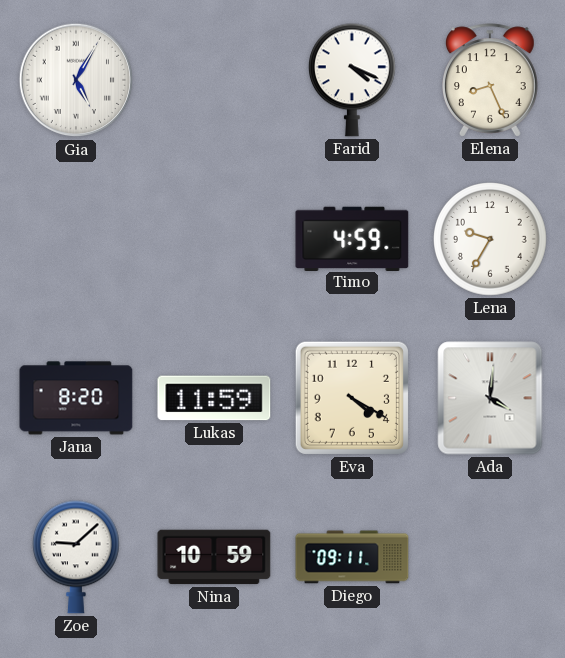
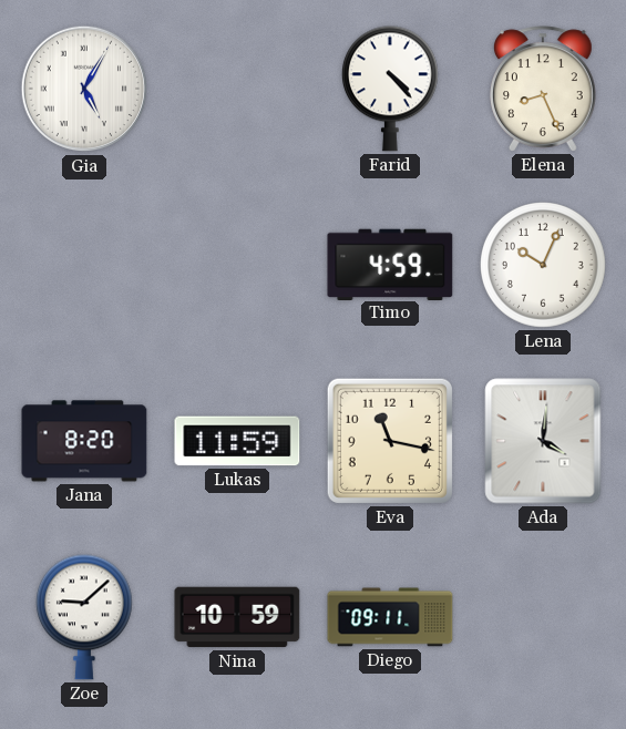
Farid: 4:19 -> 4:23 (390, 89)
Lena: 9:35 -> 10:04 (544, 266)
Eva: 4:20 -> 11:17 (390, 441)
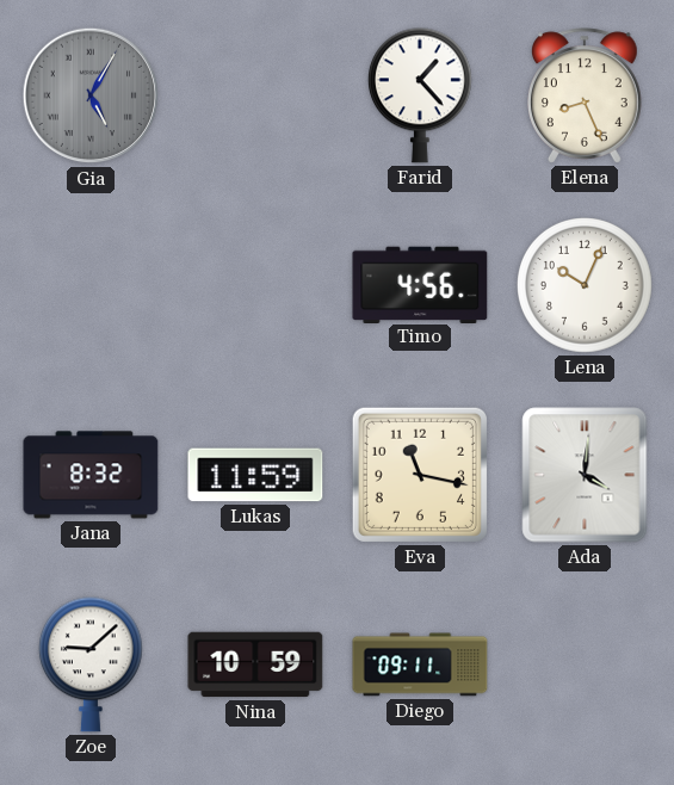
Gia dial: white -> grey (91, 95)
Farid: 4:23 -> 1:23 (420, 95)
Timo: 4:59 -> 4:56 (420, 284)
Jana: 8:20 -> 8:32 (91, 475)
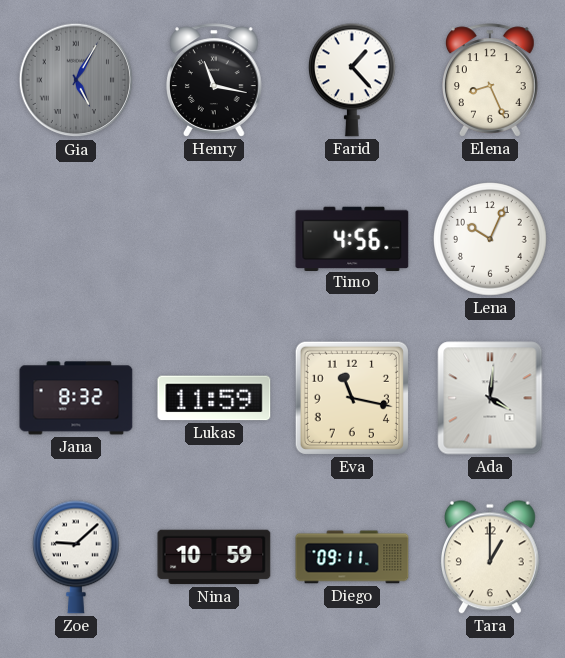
Henry: none -> 11:17 (215, 80)
Tara: none -> 1:00 (490, 557)
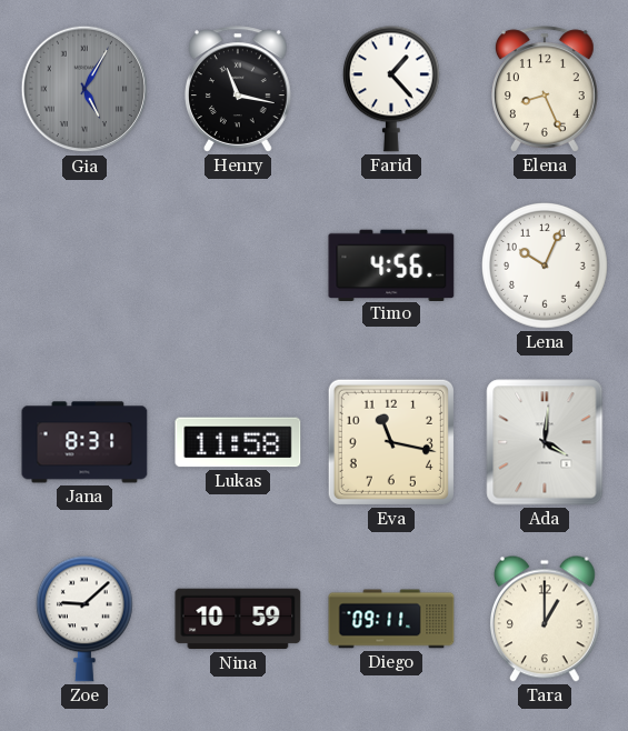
Jana: 8:32 -> 8:31 (84, 442)
Lukas: 11:59 -> 11:58 (238, 442)
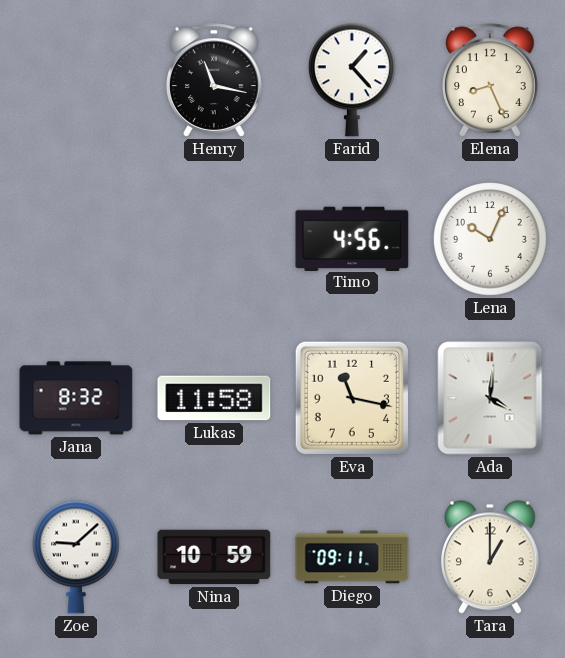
Gia: 5:05 -> none (84, 89)
Jana: 8:31 -> 8:32 (76, 398)
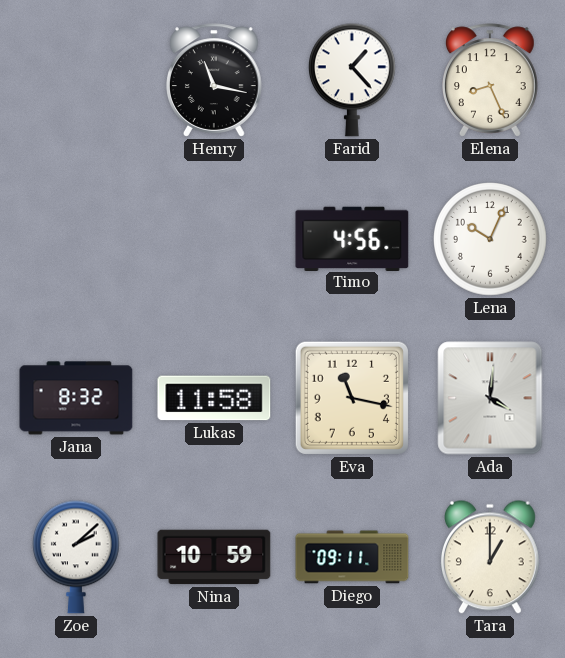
Zoe: 9:08 -> 2:08 (76, 557)
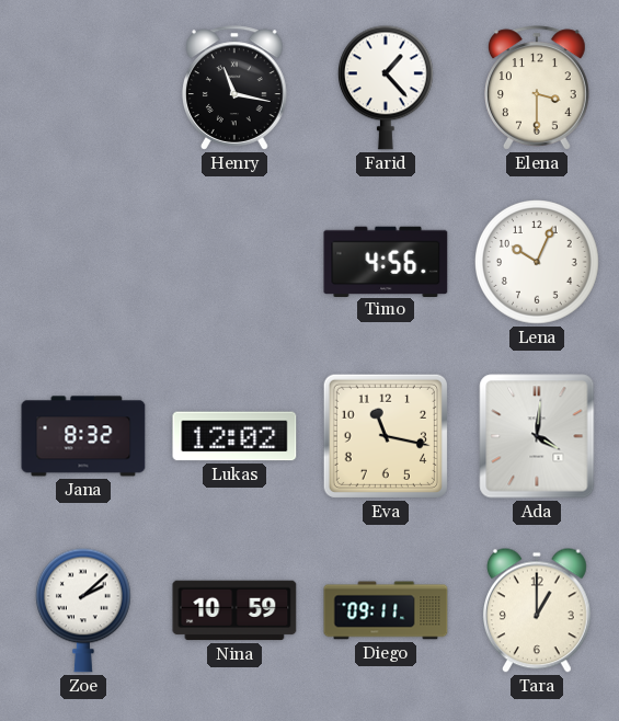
Elena: 8:26 -> 3:30 (538, 88)
Lukas: 11:58 -> 12:02 (234, 436)
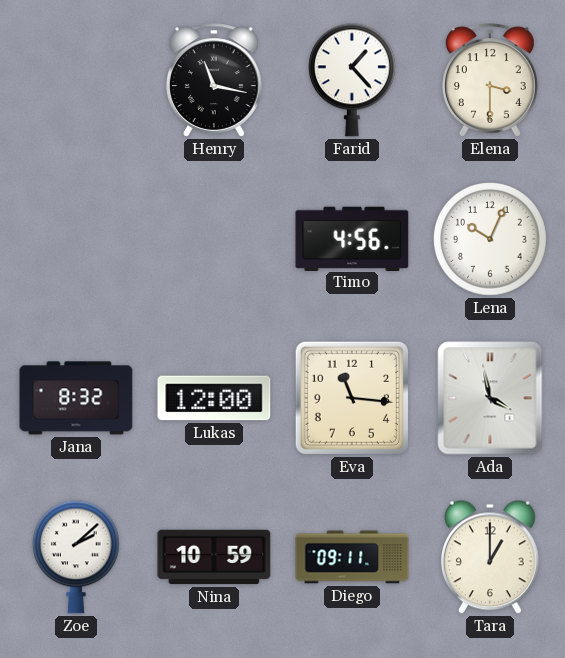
Lukas: 12:02 -> 12:00 (214, 398)
Eva: 11:17 -> 11:16 (352, 398)
Ada: 4:01 -> 3:58 (490, 398)
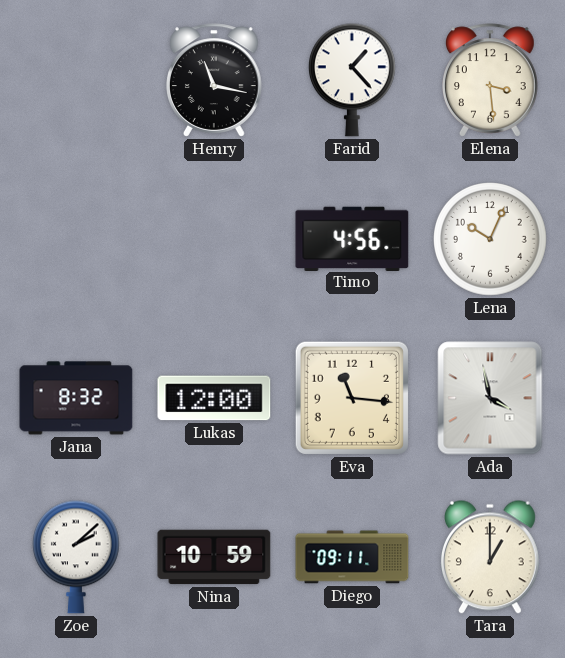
Elena: 3:30 -> 3:29 (491, 80)
